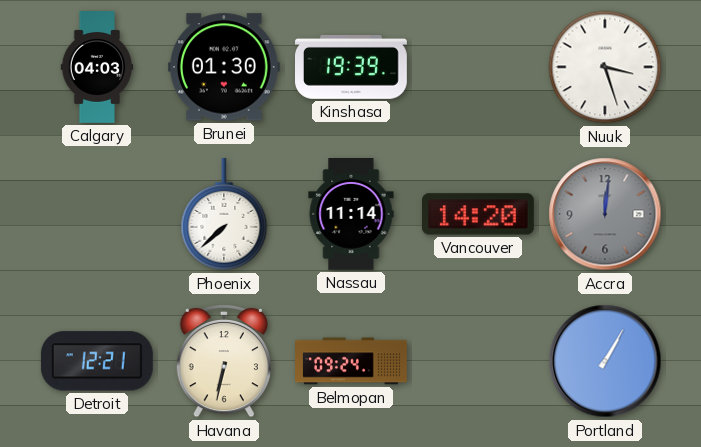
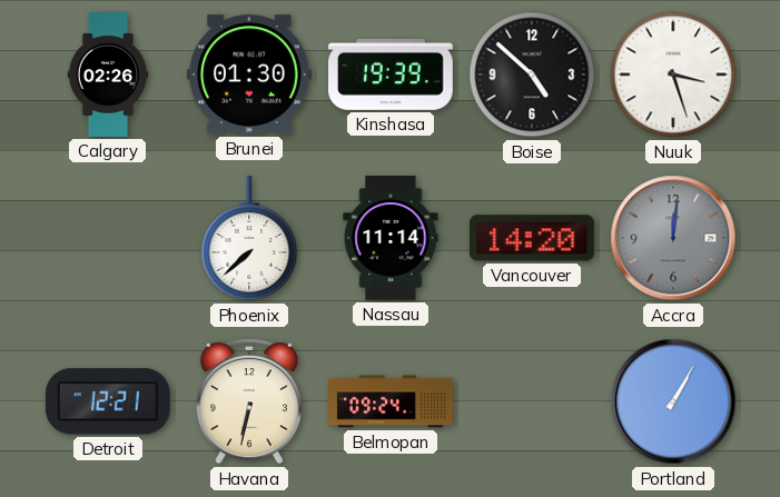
Calgary: 04:03 -> 02:26 (108, 74)
Boise: none -> 4:52 (532, 74)
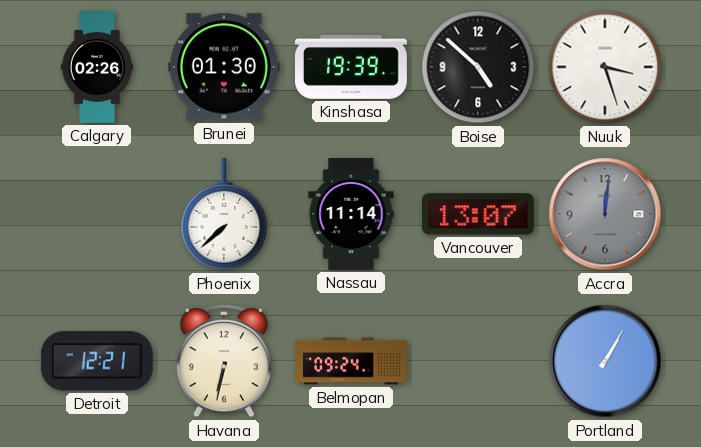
Vancouver: 14:20 -> 13:07 (478, 214)
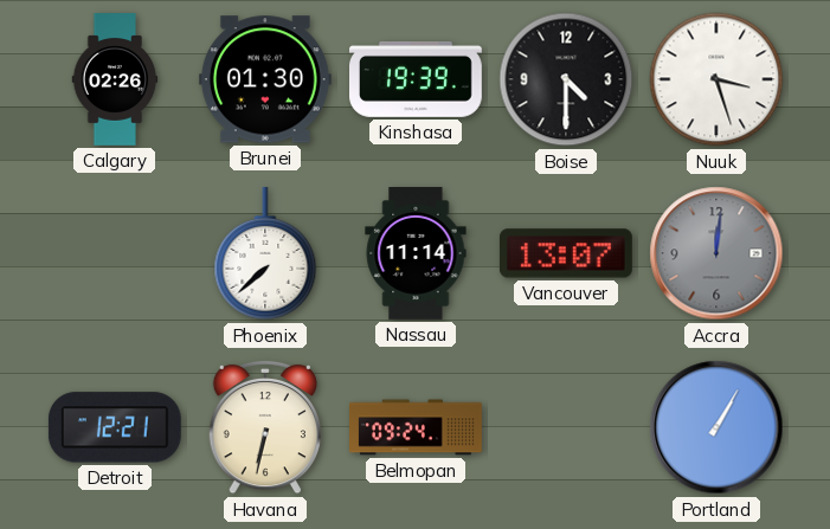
Boise: 4:52 -> 4:30 (566, 79)
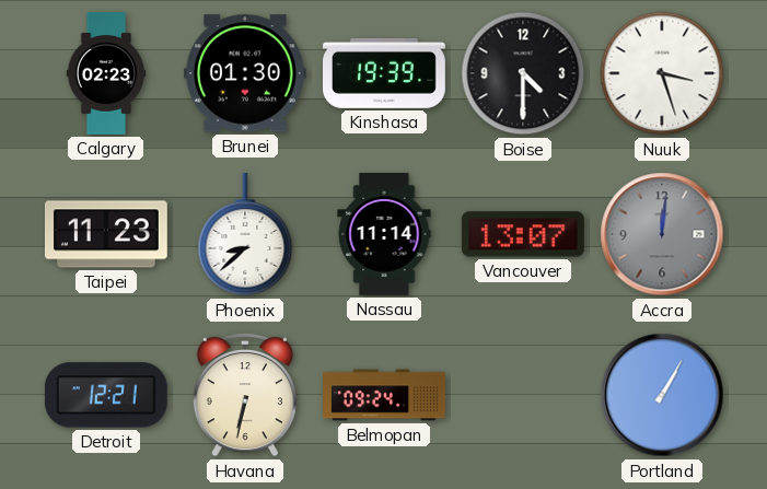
Calgary: 02:26 -> 02:23 (106, 73)
Taipei: none -> 11:23 (106, 234)
Phoenix: 7:38 -> 8:38 (245, 234)
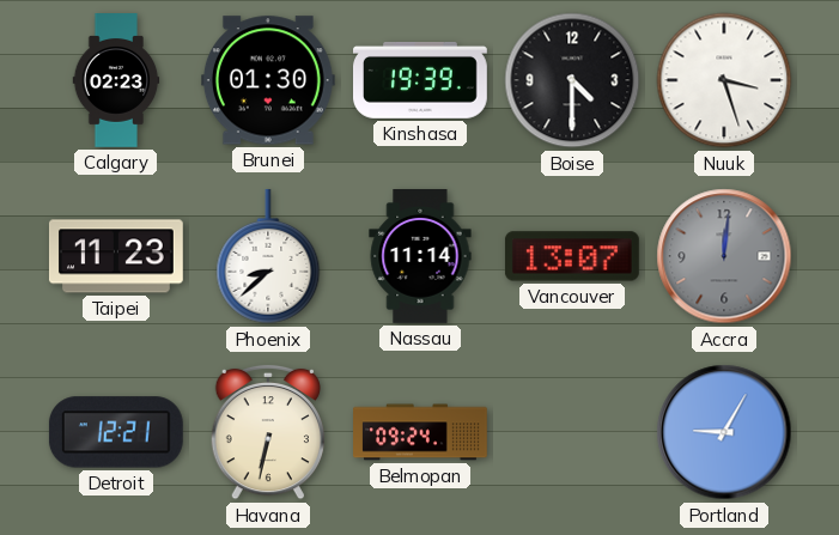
Portland: 1:05 -> 9:05 (724, 432)
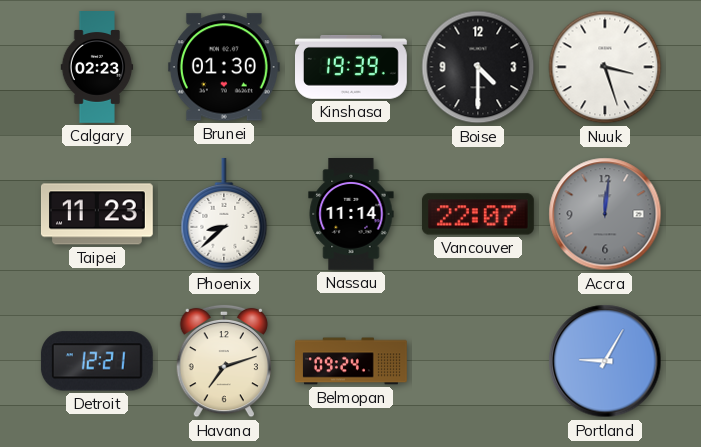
Vancouver: 13:07 -> 22:07 (478, 214)
Havana: 6:32 -> 7:12 (223, 361)
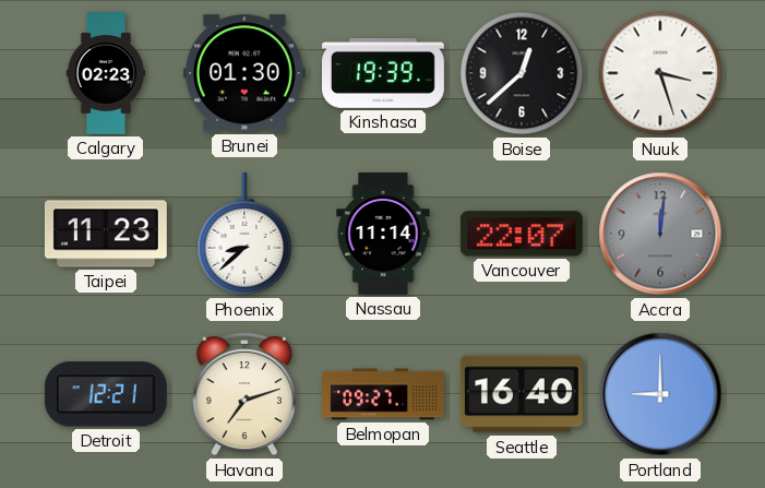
Boise: 4:30 -> 12:38 (522, 73)
Belmopan: 09:24 -> 09:27 (384, 394)
Seattle: none -> 16:40 (522, 394)
Portland: 9:05 -> 9:00 (660, 394)
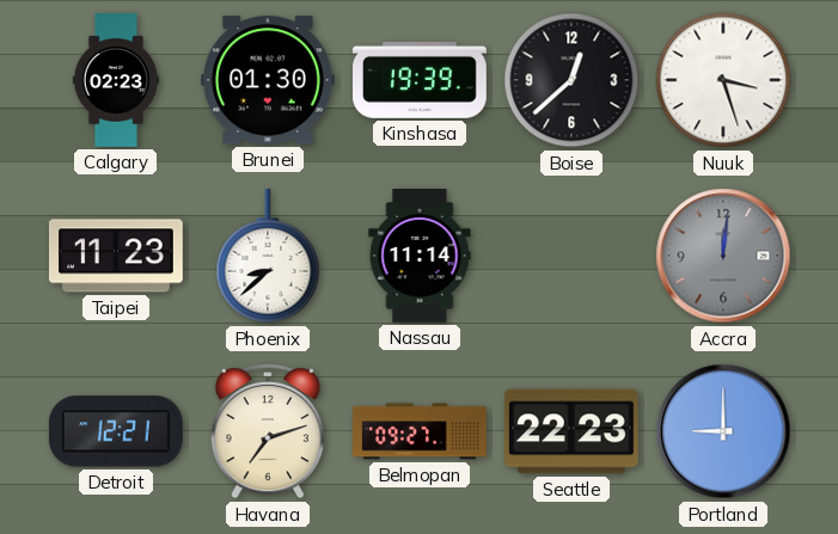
Vancouver: 22:07 -> none (522, 234)
Seattle: 16:40 -> 22:23 (571, 431)
